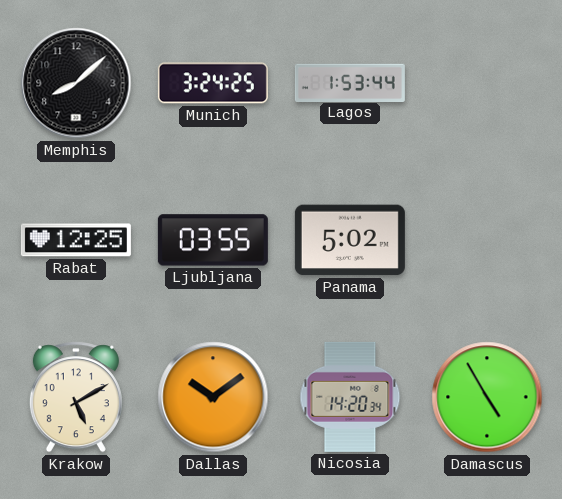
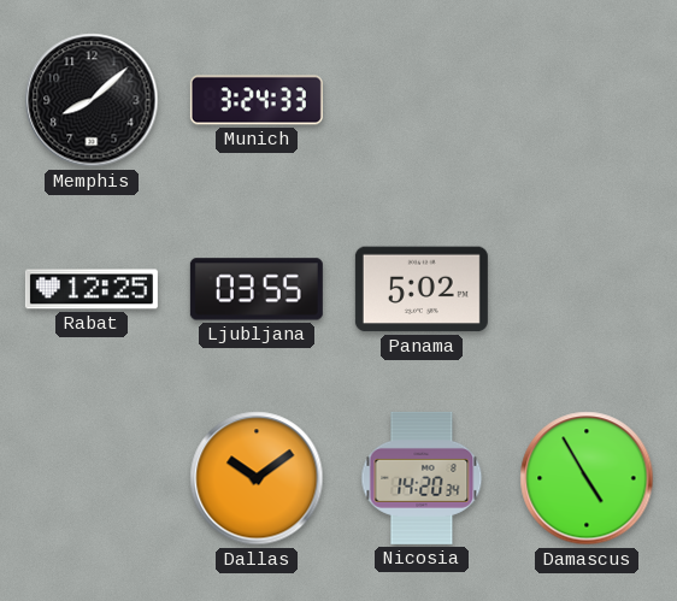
Munich: 3:24:25 -> 3:24:33 (257, 100)
Lagos: 1:53 -> none (350, 82)
Krakow: 5:10 -> none (76, 397)
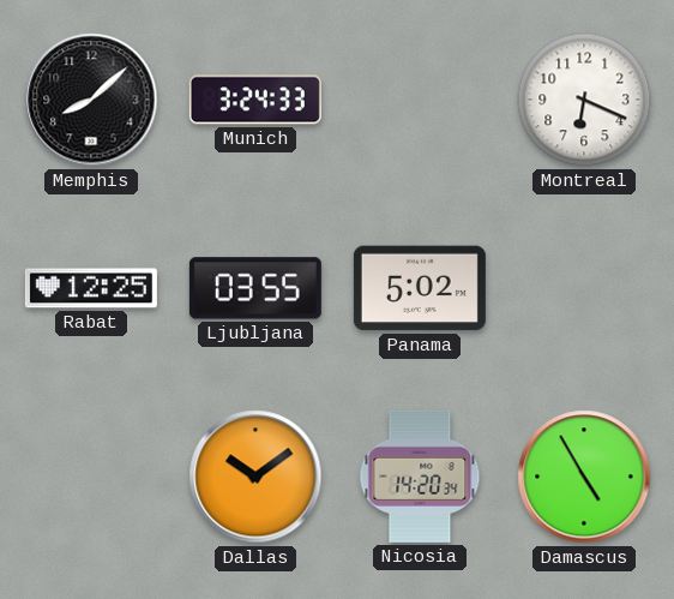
Montreal: none -> 6:19 (584, 100)
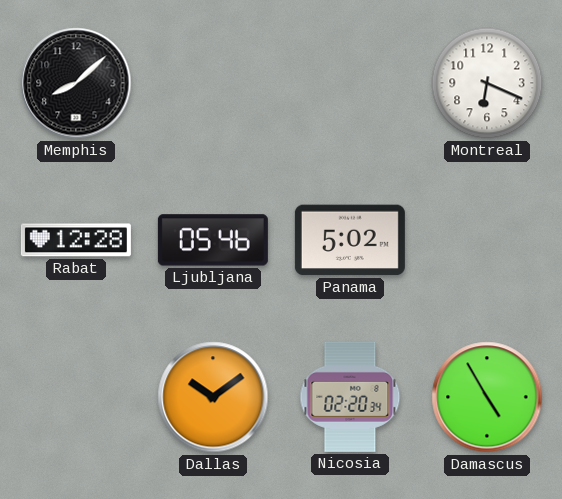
Munich: 3:24 -> none (255, 100)
Rabat: 12:25 -> 12:28 (76, 240)
Ljubljana: 03:55 -> 05:46 (213, 240)
Nicosia: 14:20 -> 02:20 (350, 397)
